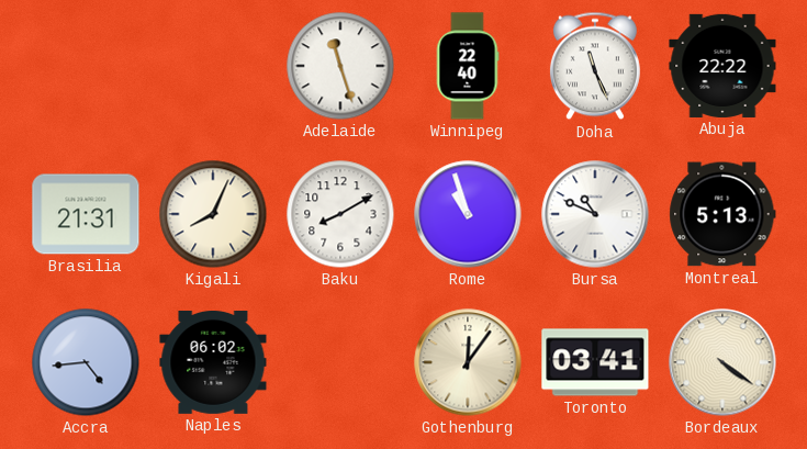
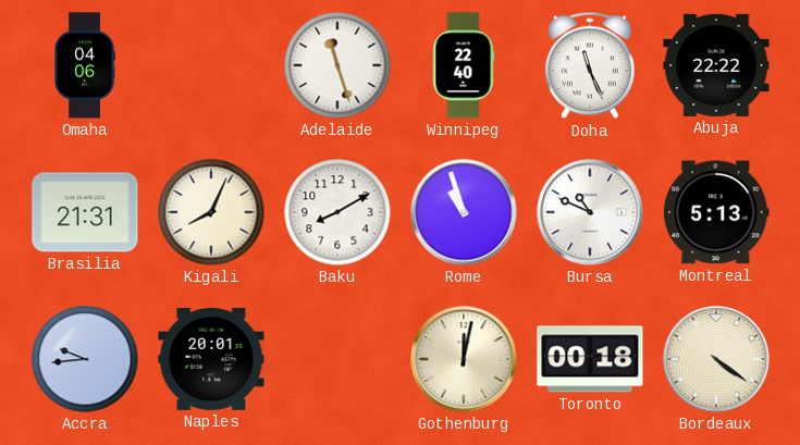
Omaha: none -> 04:06 (85, 65)
Accra: 4:44 -> 9:44 (85, 359)
Naples: 06:02 -> 20:01 (211, 360)
Gothenburg: 12:06 -> 12:02 (464, 359)
Toronto: 03:41 -> 00:18 (590, 359)
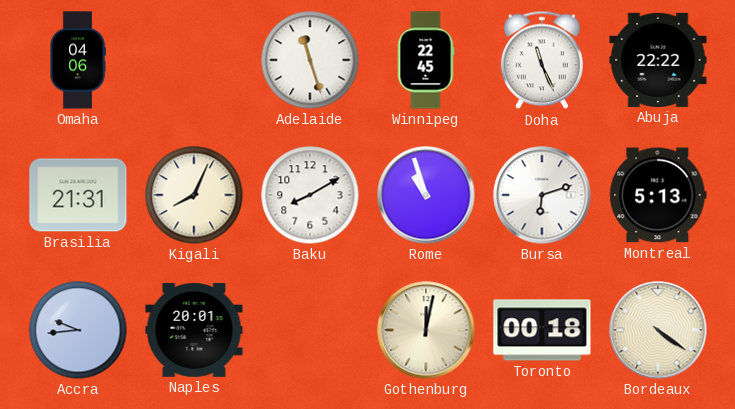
Winnipeg: 22:40 -> 22:45 (426, 60)
Bursa: 10:49 -> 6:12 (542, 195)
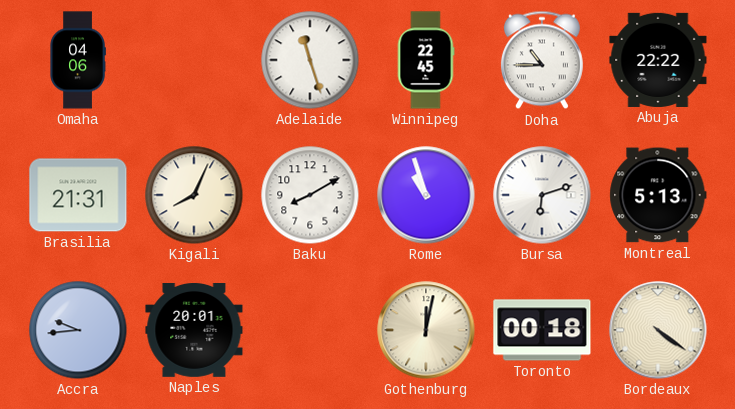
Doha: 11:26 -> 10:45 (542, 60)
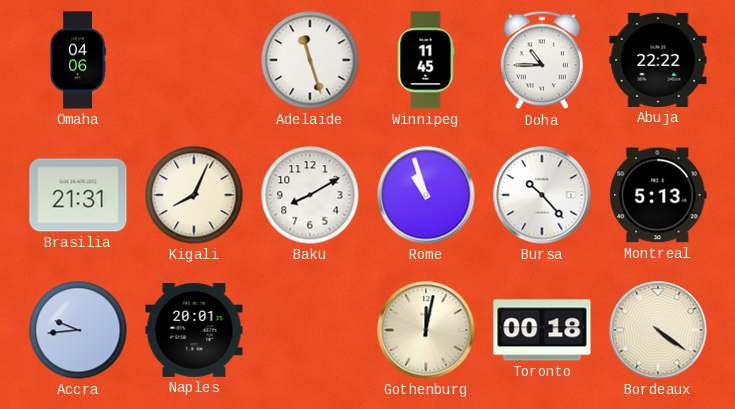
Winnipeg: 22:45 -> 11:45 (426, 60)
Bursa: 6:12 -> 10:23 (542, 195)
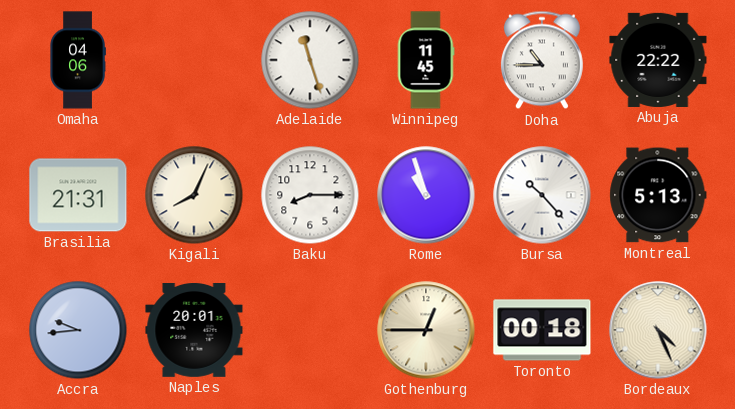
Baku: 8:10 -> 8:15 (310, 195)
Gothenburg: 12:02 -> 12:45 (426, 330)
Bordeaux: 4:21 -> 4:26 (658, 330)
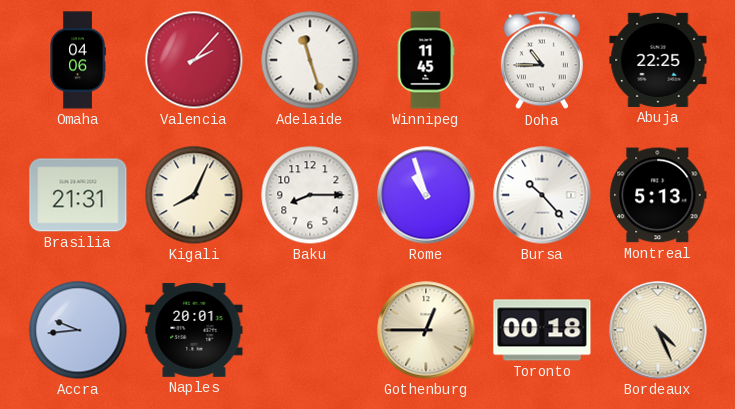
Valencia: none -> 2:07 (194, 60)
Abuja: 22:22 -> 22:25 (658, 60)
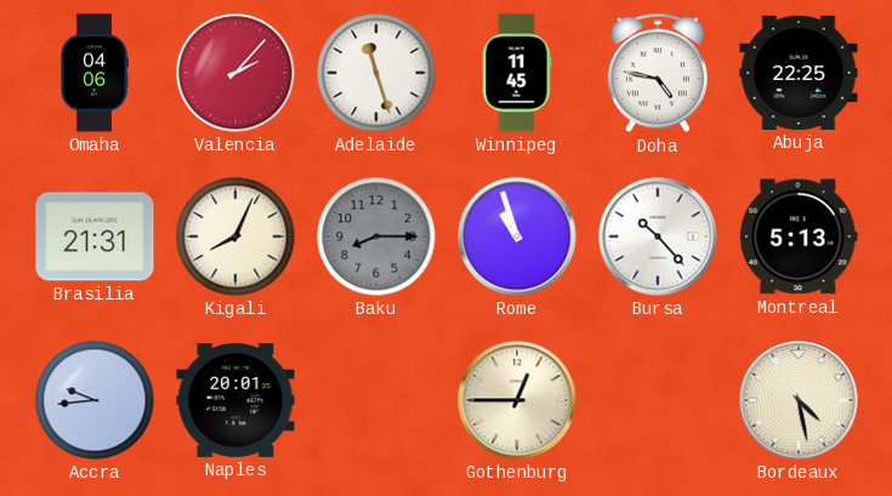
Doha: 10:45 -> 4:47 (658, 73)
Baku dial: white -> grey (376, 236)
Toronto: 00:18 -> none (542, 330)
Bordeaux: 4:26 -> 4:28 (799, 400)
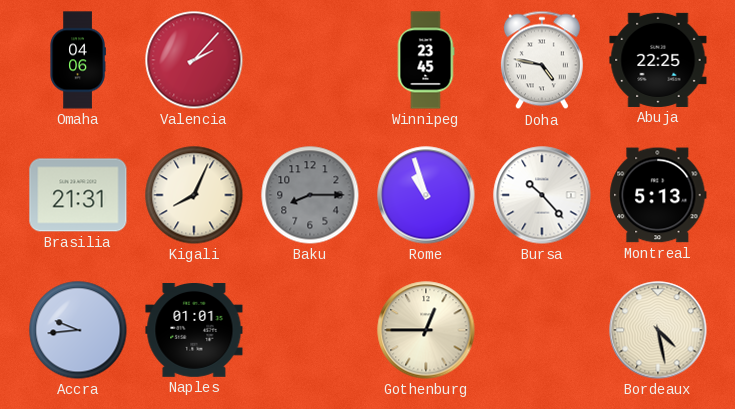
Adelaide: 11:27 -> none (376, 73)
Winnipeg: 11:45 -> 23:45 (426, 60)
Naples: 20:01 -> 01:01 (194, 331)
